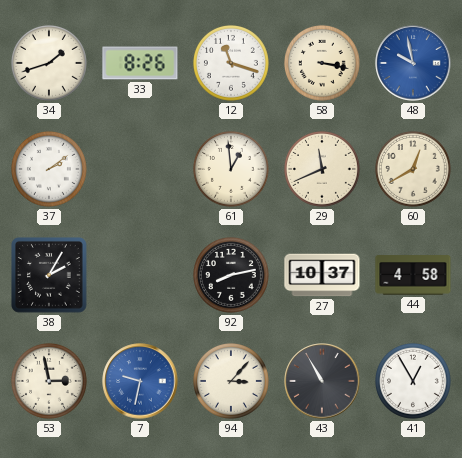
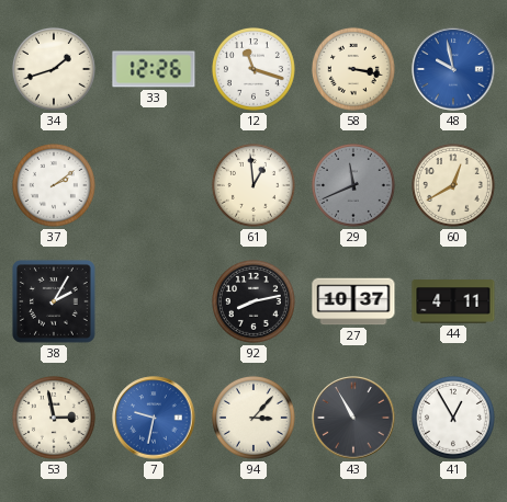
33: 8:26 -> 12:26 (154, 69)
29 dial: cream -> grey (353, 185)
44: 4:58 -> 4:11 (453, 301)
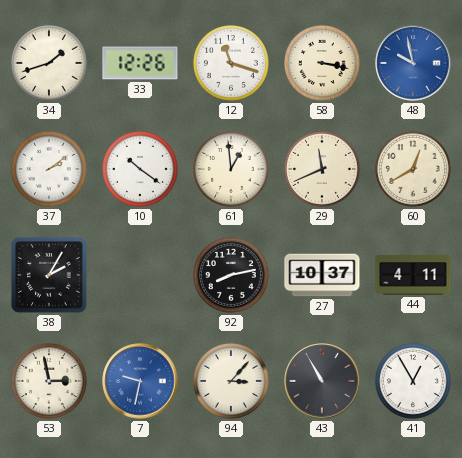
10: none -> 10:21 (140, 169)
29 dial: grey -> cream (322, 169)
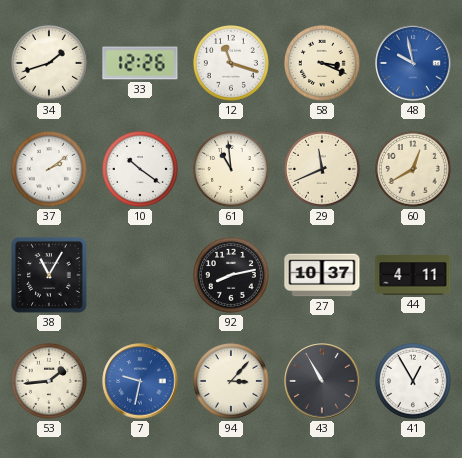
58: 3:17 -> 3:19 (322, 63)
61: 12:59 -> 10:59 (231, 169)
38: 2:05 -> 11:05 (50, 276)
53: 2:58 -> 1:44 (49, 381)
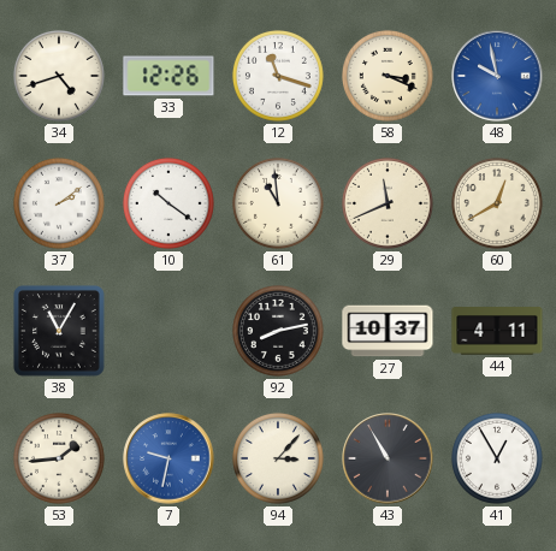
34: 1:42 -> 4:42 (59, 76)
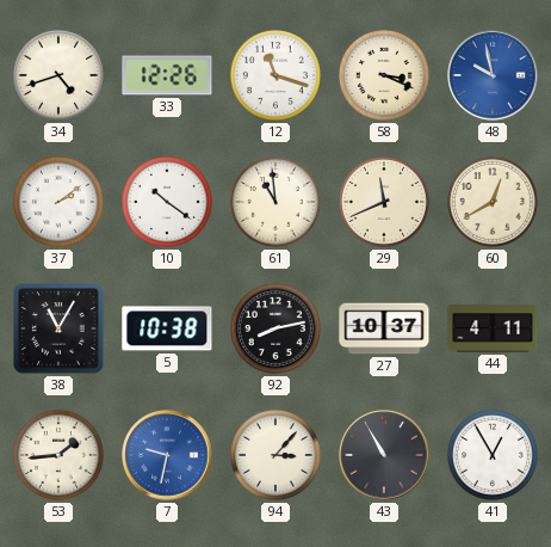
5: none -> 10:38 (167, 328)
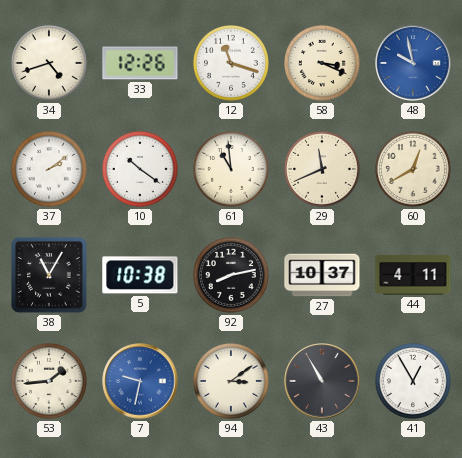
94: 3:07 -> 3:09 (231, 381)
